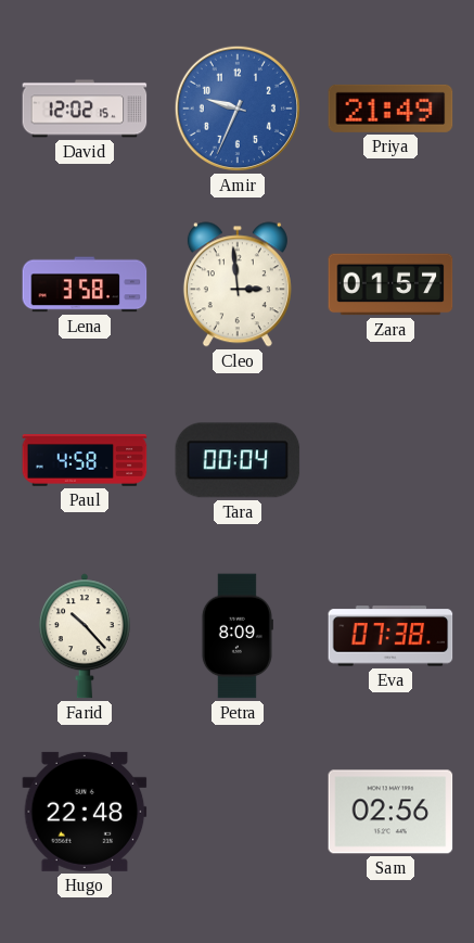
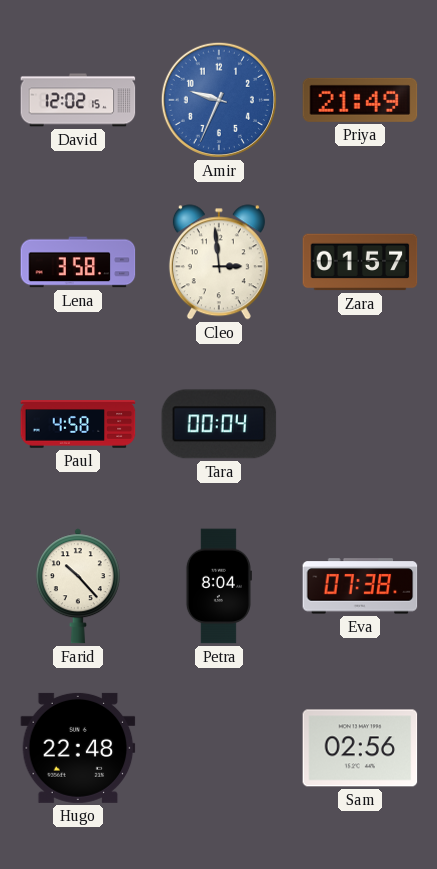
Petra: 8:09 -> 8:04 (218, 586)
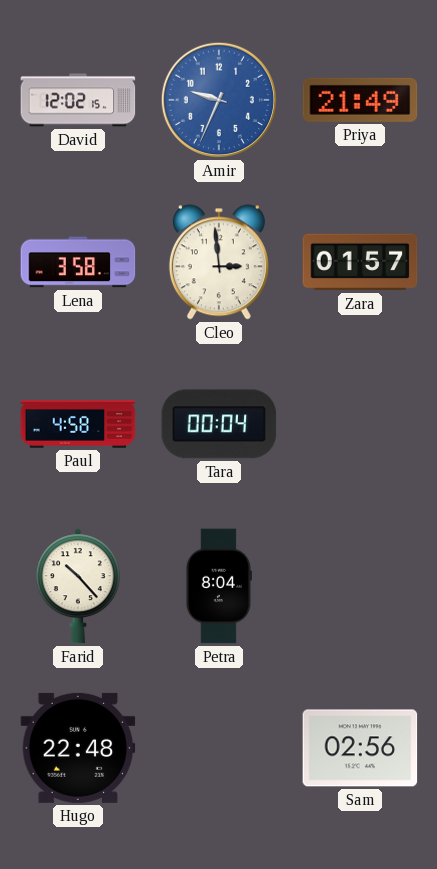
Eva: 07:38 -> none (360, 586)
